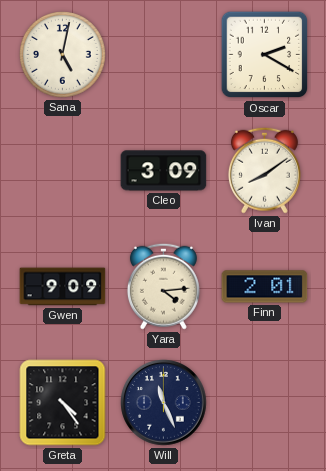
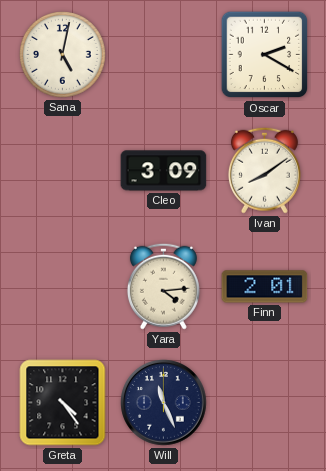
Gwen: 9:09 -> none (63, 287)
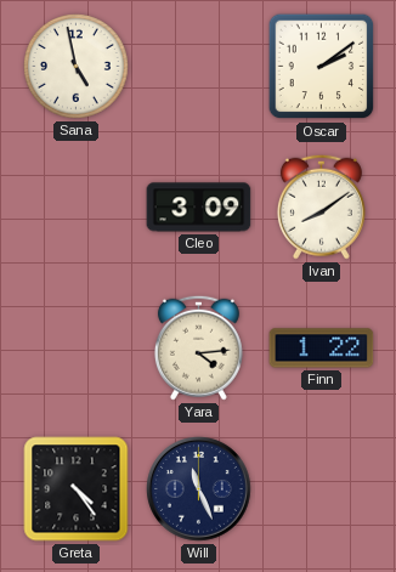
Sana: 5:02 -> 4:58 (77, 67)
Oscar: 2:20 -> 2:09 (322, 67)
Finn: 2:01 -> 1:22 (322, 349)
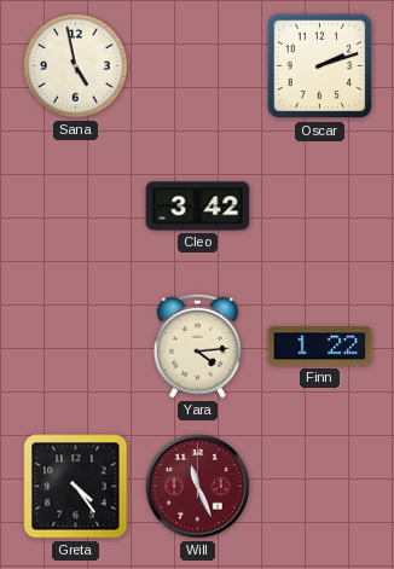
Oscar: 2:09 -> 2:12 (320, 66)
Cleo: 3:09 -> 3:42 (198, 207)
Ivan: 8:09 -> none (321, 206)
Will dial: navy -> burgundy (198, 487)
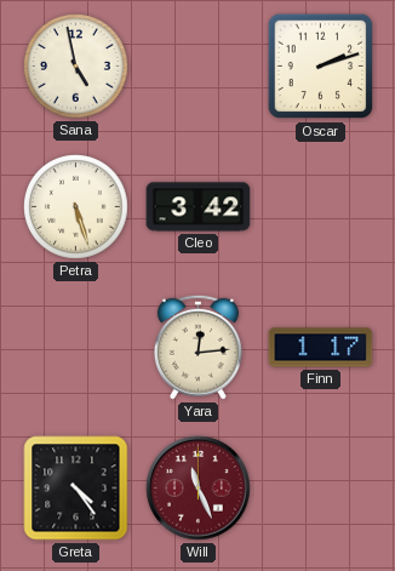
Petra: none -> 5:27 (76, 207)
Yara: 4:14 -> 12:14 (198, 347)
Finn: 1:22 -> 1:17 (321, 348)
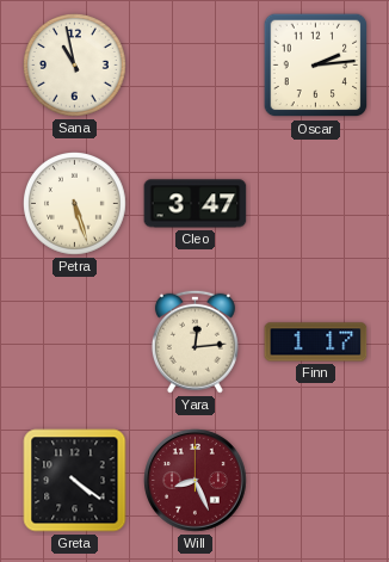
Sana: 4:58 -> 10:58 (75, 66)
Oscar: 2:12 -> 2:14 (316, 66)
Cleo: 3:42 -> 3:47 (196, 204)
Greta: 4:24 -> 4:21 (75, 481)
Will: 11:26 -> 8:26 (196, 481)
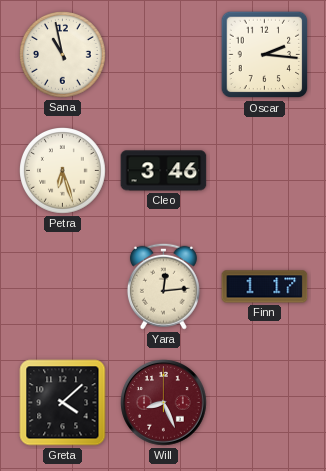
Oscar: 2:14 -> 2:16 (265, 55)
Petra: 5:27 -> 6:27 (63, 171)
Cleo: 3:47 -> 3:46 (164, 171)
Greta: 4:21 -> 4:08 (63, 403)
